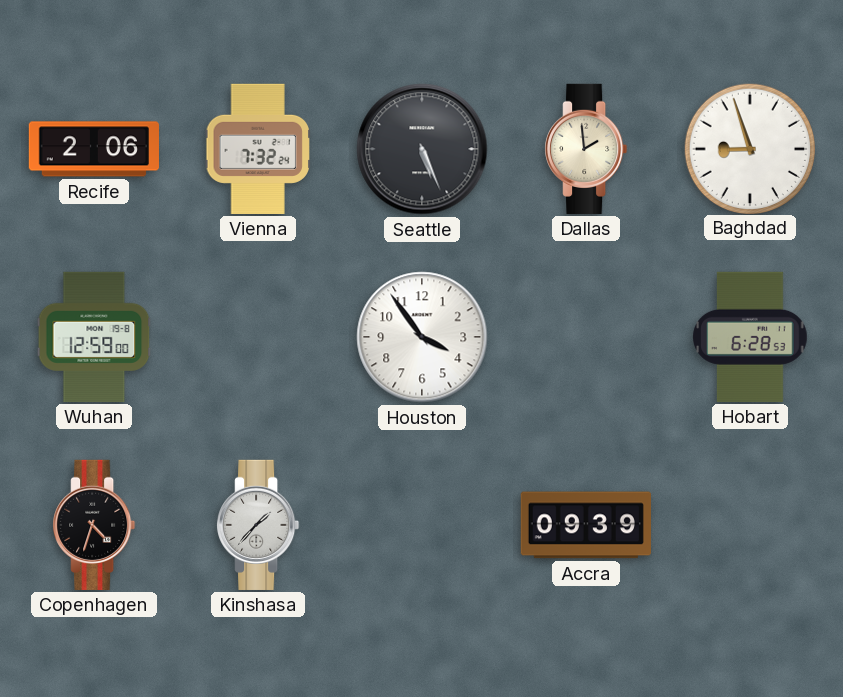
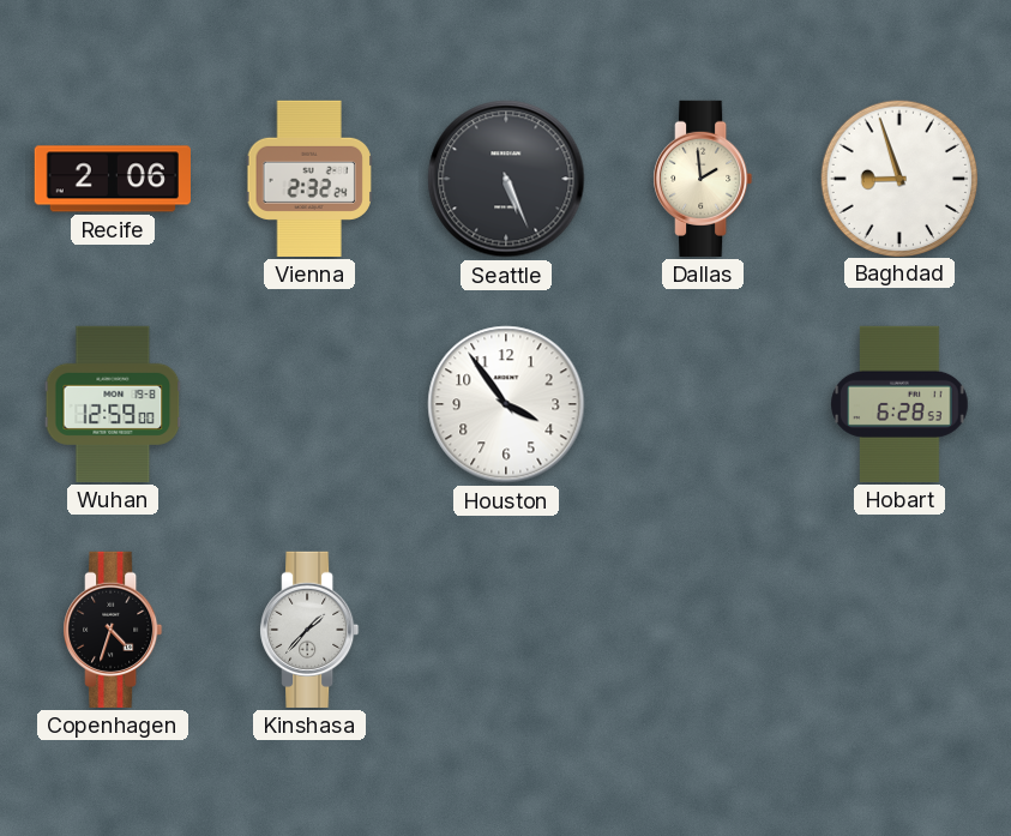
Vienna: 7:32 -> 2:32 (309, 179)
Accra: 09:39 -> none (586, 525)
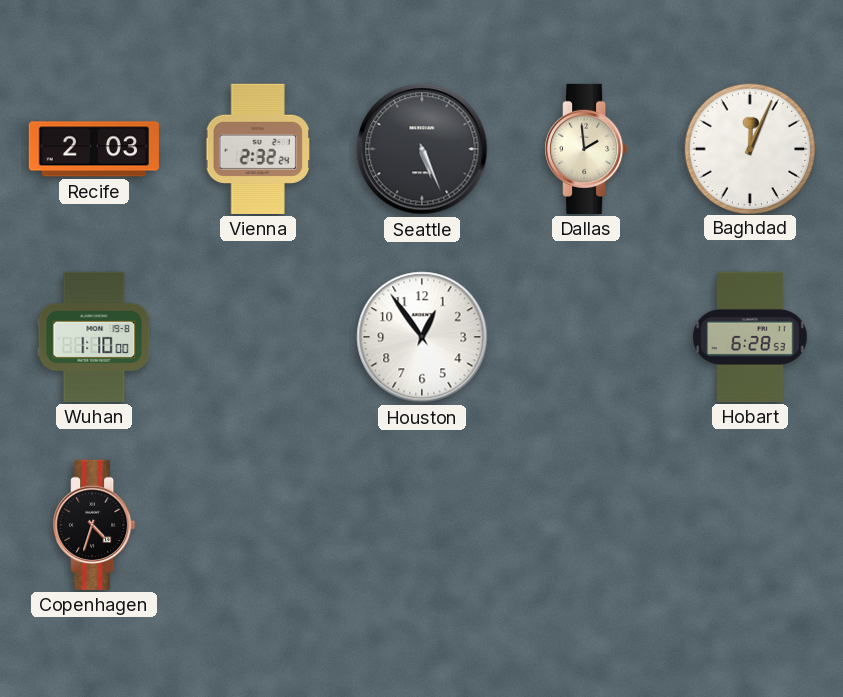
Recife: 2:06 -> 2:03 (94, 149)
Baghdad: 8:57 -> 12:04 (749, 148)
Wuhan: 12:59 -> 1:10 (94, 337)
Houston: 3:54 -> 12:54 (422, 337)
Kinshasa: 1:37 -> none (309, 630)
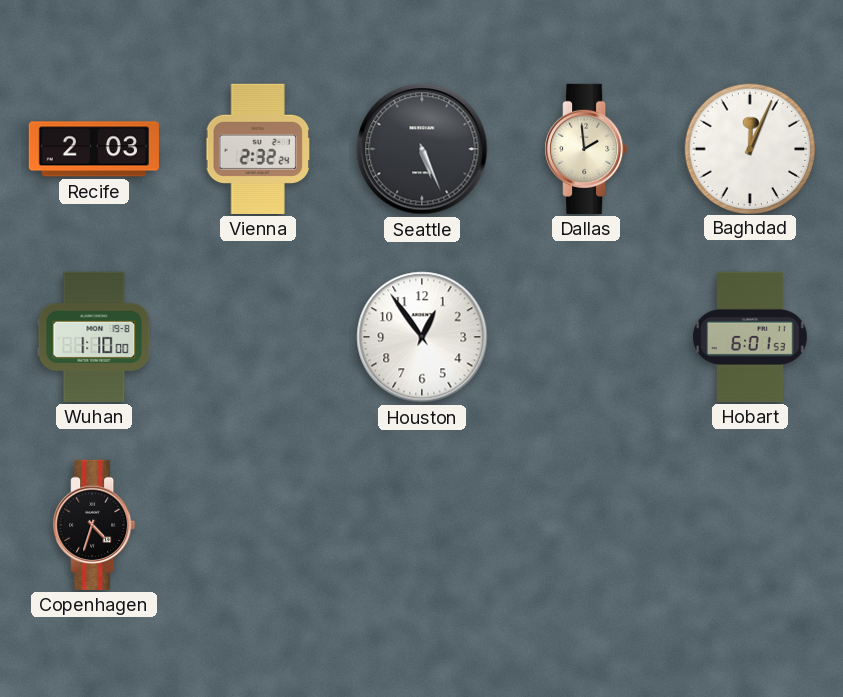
Hobart: 6:28 -> 6:01 (750, 337)
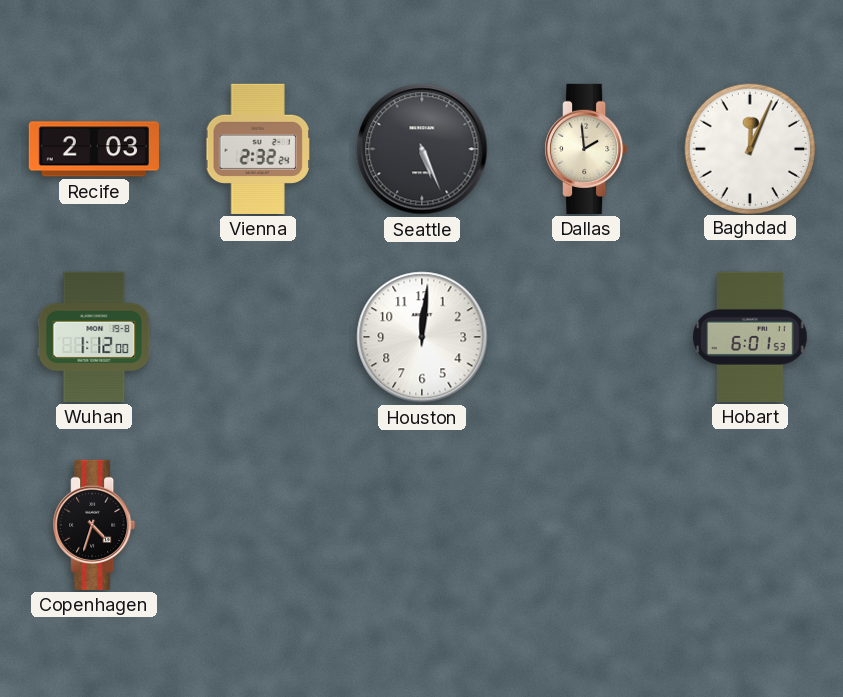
Wuhan: 1:10 -> 1:12 (94, 337)
Houston: 12:54 -> 12:01 (422, 337)
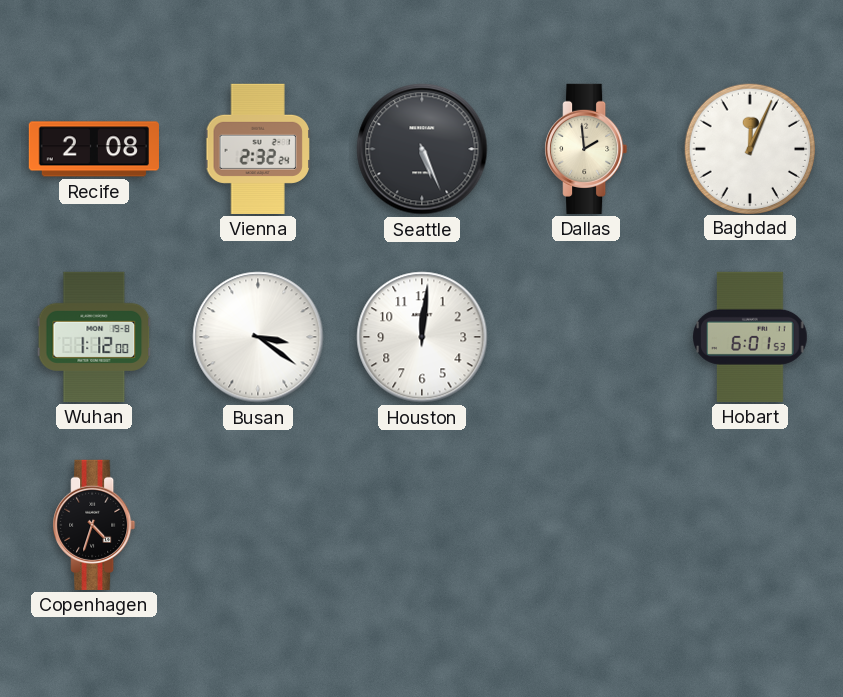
Recife: 2:03 -> 2:08 (94, 149)
Busan: none -> 3:21 (258, 337)
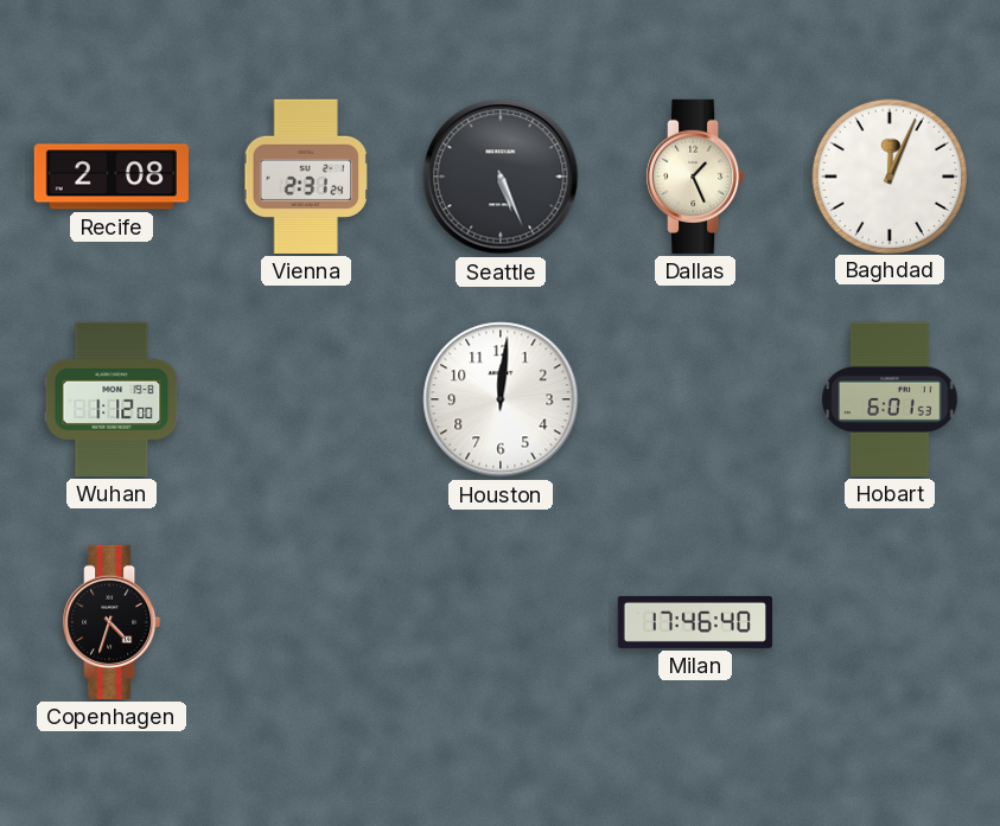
Vienna: 2:32 -> 2:31 (306, 177)
Dallas: 1:59 -> 1:26 (695, 177)
Busan: 3:21 -> none (258, 337)
Milan: none -> 17:46 (694, 622)
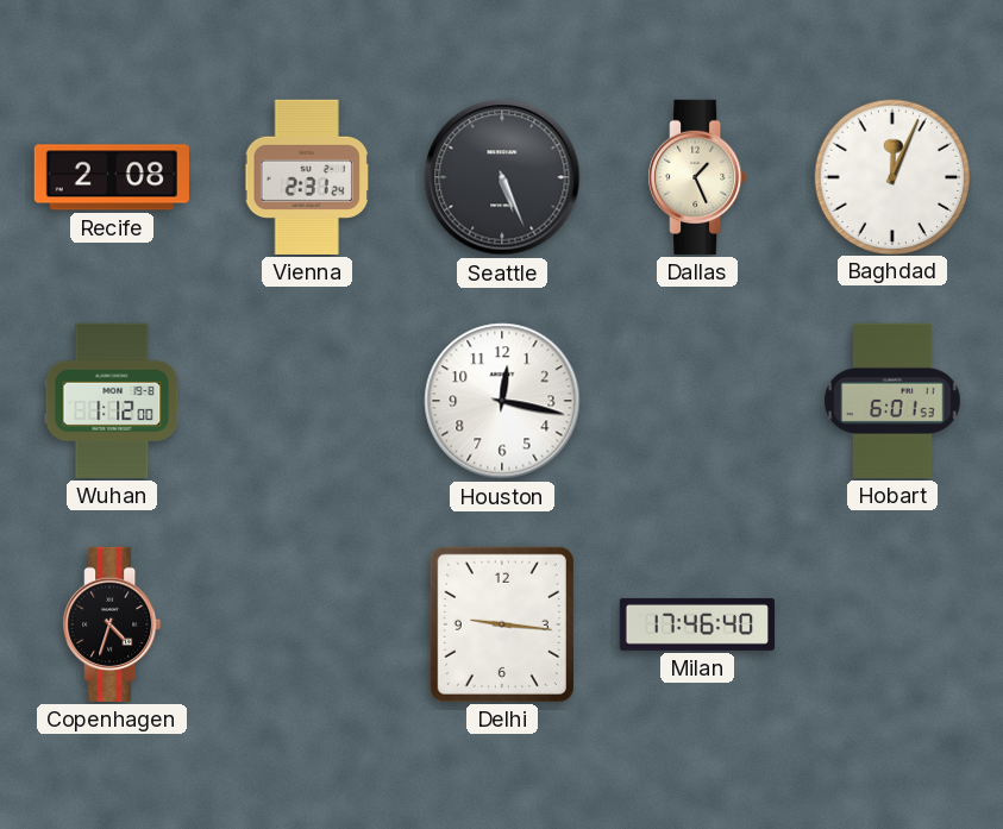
Houston: 12:01 -> 12:17 (502, 401)
Delhi: none -> 9:16 (502, 624)
